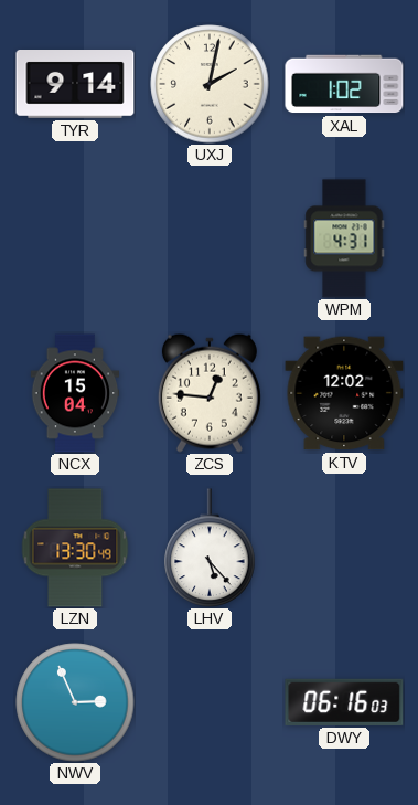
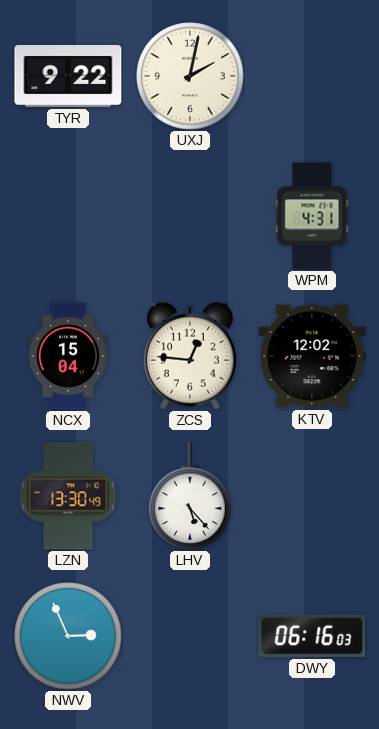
TYR: 9:14 -> 9:22 (68, 77)
XAL: 1:02 -> none (344, 84)
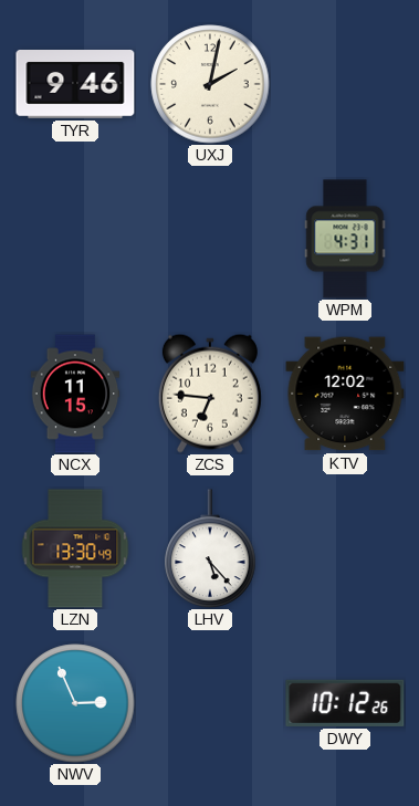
TYR: 9:22 -> 9:46 (75, 85)
NCX: 15:04 -> 11:15 (75, 394)
ZCS: 12:46 -> 6:46 (210, 394)
DWY: 06:16 -> 10:12 (345, 703)
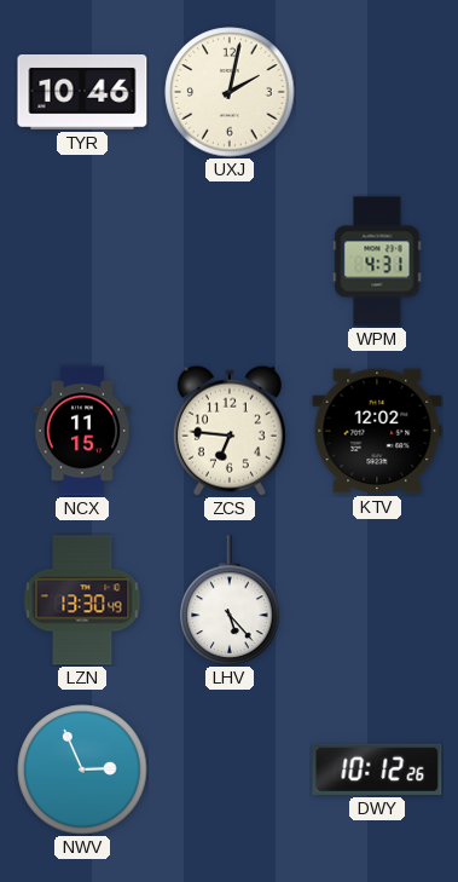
TYR: 9:46 -> 10:46 (82, 93)
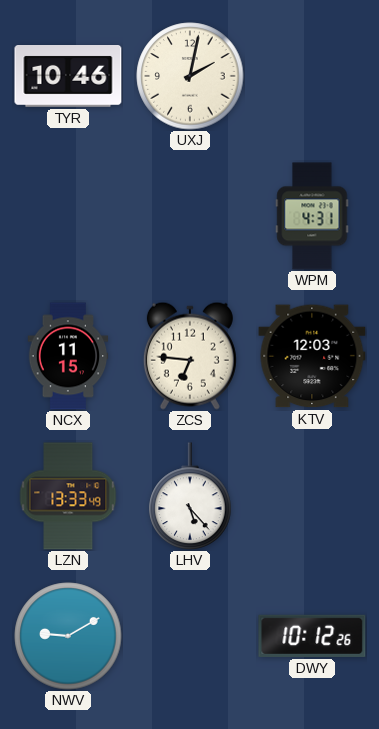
KTV: 12:02 -> 12:03 (312, 356)
LZN: 13:30 -> 13:33 (68, 496)
NWV: 2:56 -> 9:10 (68, 636)
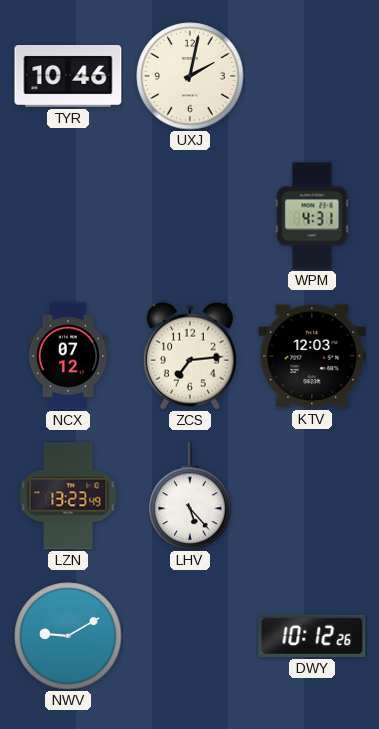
NCX: 11:15 -> 07:12 (68, 356)
ZCS: 6:46 -> 7:14 (190, 356)
LZN: 13:33 -> 13:23 (68, 496)
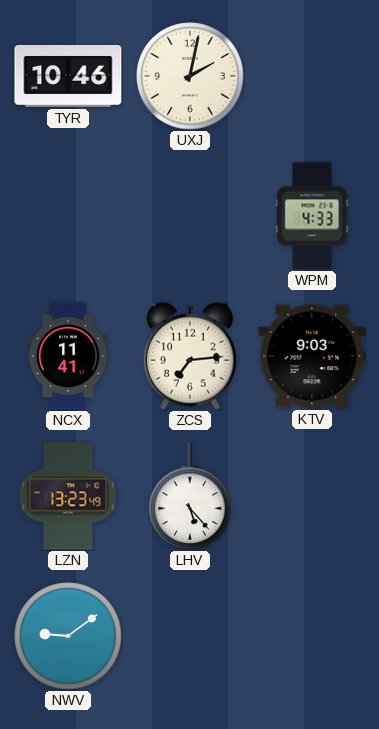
WPM: 4:31 -> 4:33 (312, 216)
NCX: 07:12 -> 11:41 (68, 356)
KTV: 12:03 -> 9:03 (312, 356)
NWV: 9:10 -> 9:09 (68, 636)
DWY: 10:12 -> none (312, 636)
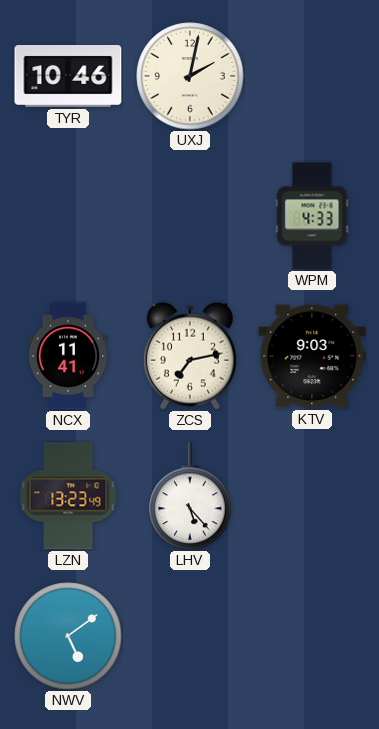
ZCS: 7:14 -> 7:13 (190, 356)
NWV: 9:09 -> 5:09 (68, 636)
